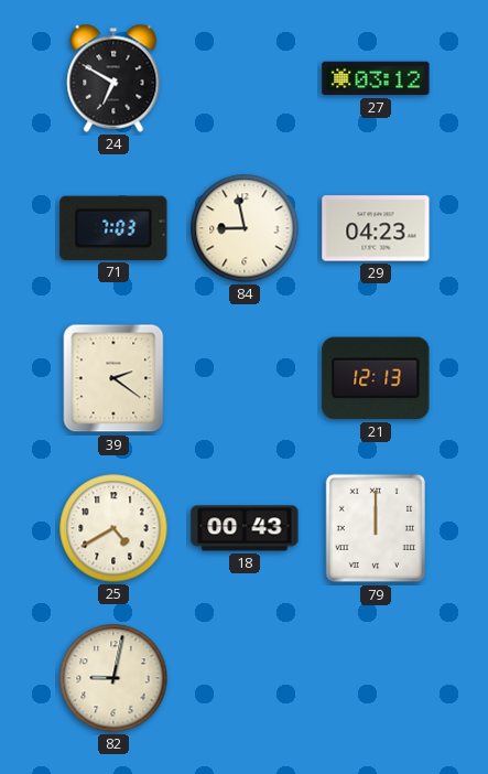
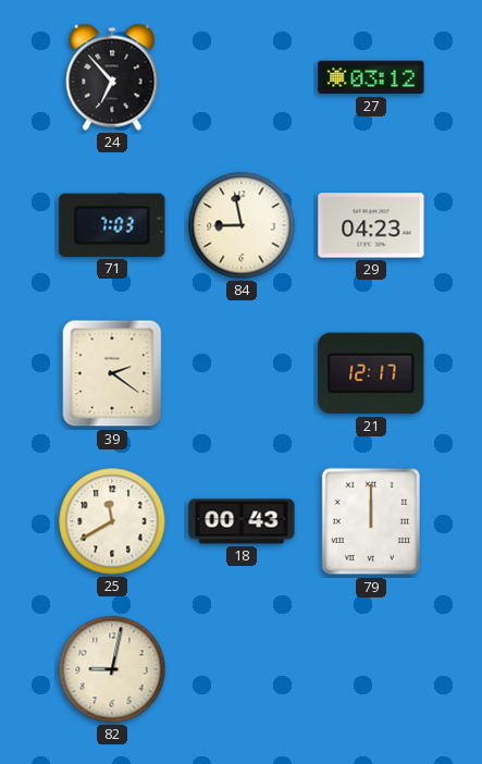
24: 6:50 -> 6:53 (112, 77)
21: 12:13 -> 12:17 (371, 373)
25: 4:40 -> 11:40 (112, 521)
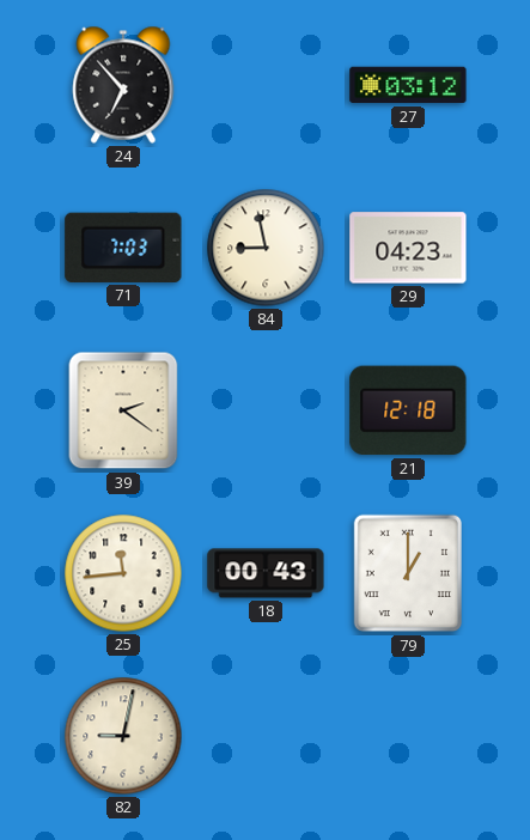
21: 12:17 -> 12:18 (408, 410)
25: 11:40 -> 11:44 (123, 573)
79: 12:00 -> 1:00 (407, 573)
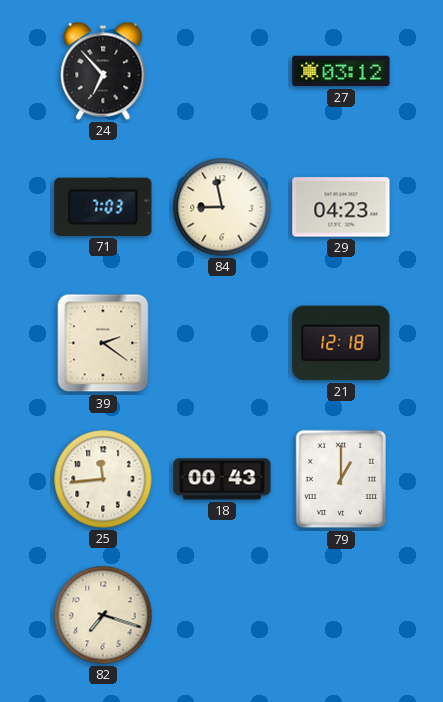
82: 9:02 -> 7:18 (103, 615)
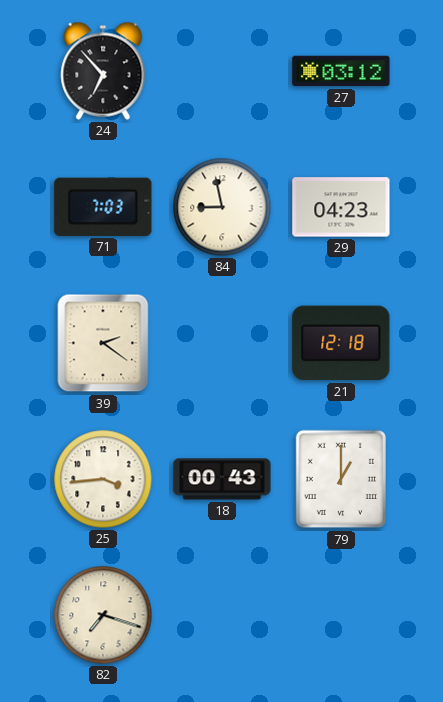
25: 11:44 -> 3:44 (103, 479)
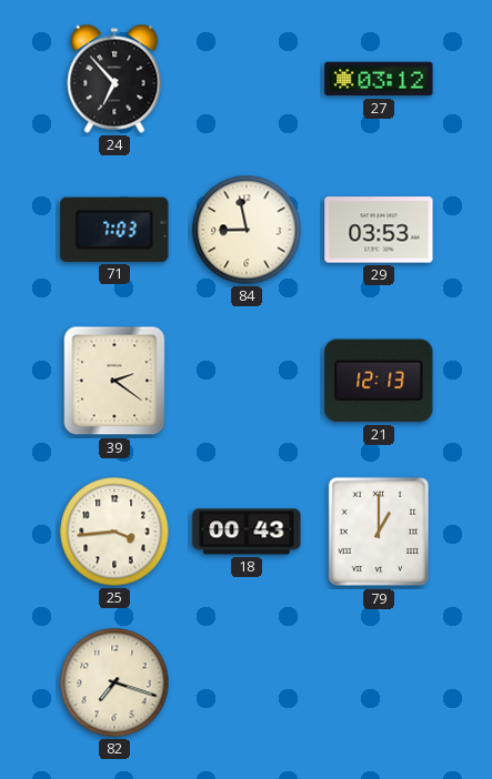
29: 04:23 -> 03:53 (379, 230)
21: 12:18 -> 12:13 (379, 381)
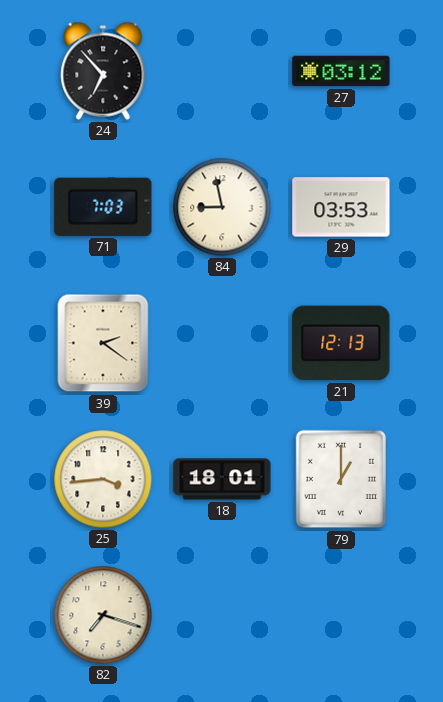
18: 00:43 -> 18:01 (222, 479)
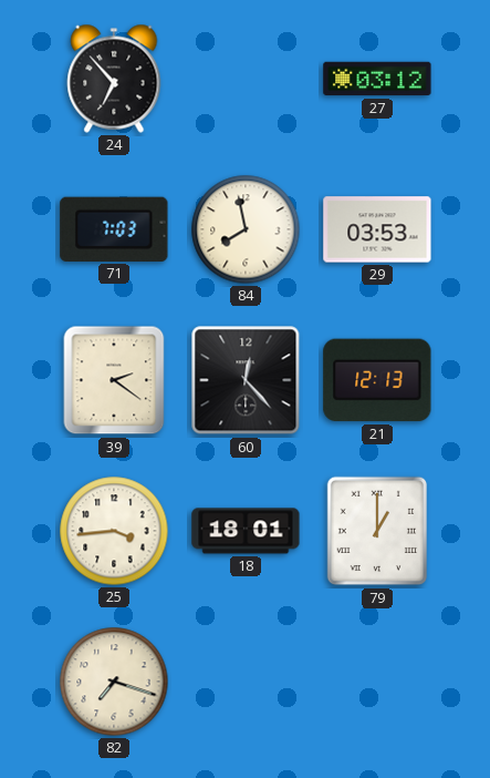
84: 8:58 -> 7:58 (246, 229)
60: none -> 12:23 (246, 380)
